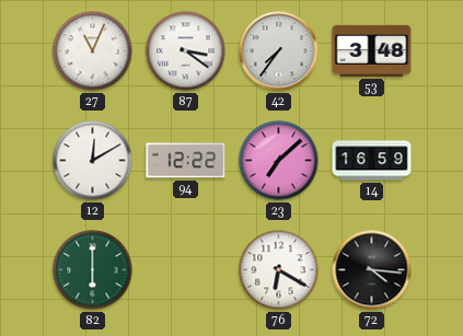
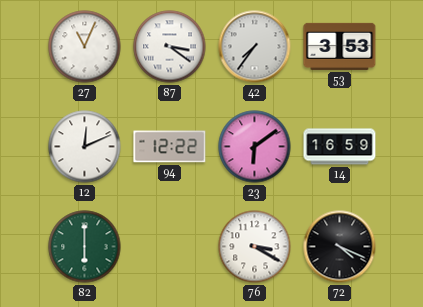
53: 3:48 -> 3:53 (340, 46)
12: 12:10 -> 12:11 (85, 147)
23: 7:08 -> 6:09 (255, 147)
76: 6:20 -> 3:20 (255, 247)
72: 4:16 -> 4:19 (340, 247)
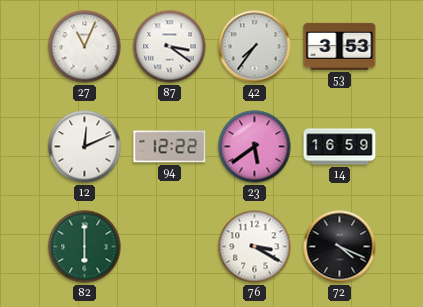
23: 6:09 -> 5:39 (255, 147)
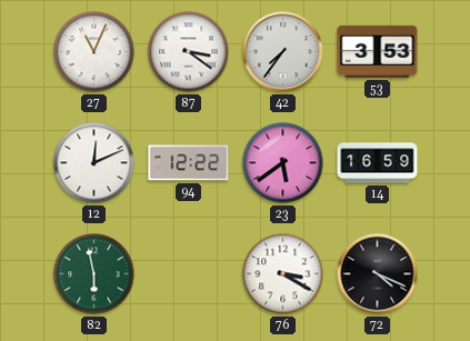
82: 6:00 -> 5:58 (94, 274)
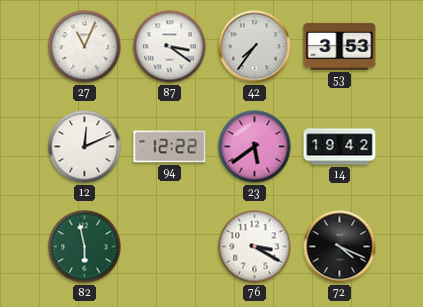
14: 16:59 -> 19:42 (340, 147)
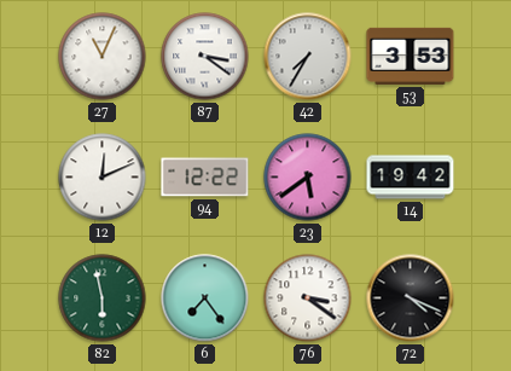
42: 7:36 -> 7:35 (308, 57)
6: none -> 7:24 (205, 298)
76: 3:20 -> 3:21 (308, 298)
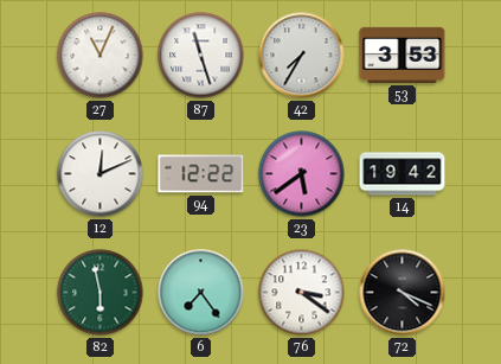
87: 3:21 -> 11:27 (201, 56)
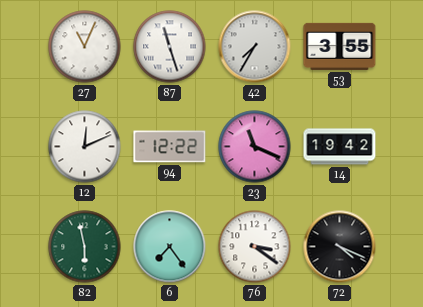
53: 3:53 -> 3:55 (340, 46)
23: 5:39 -> 11:19 (255, 147)
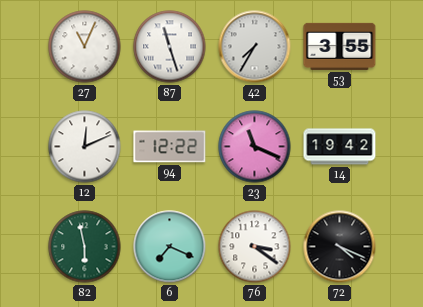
6: 7:24 -> 7:19 (170, 247)
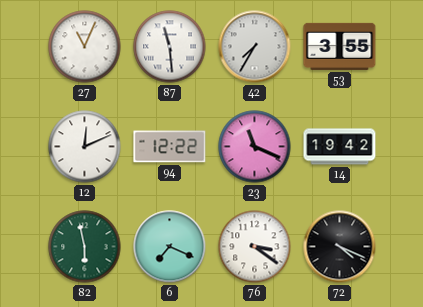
87: 11:27 -> 11:29 (170, 47)
